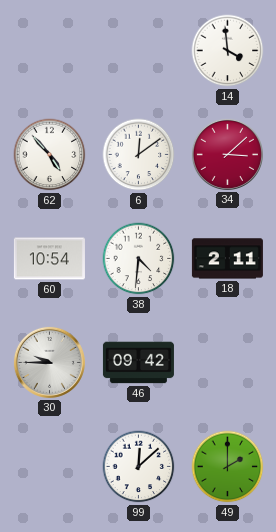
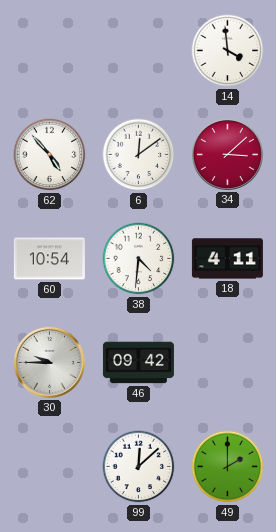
18: 2:11 -> 4:11 (227, 259)
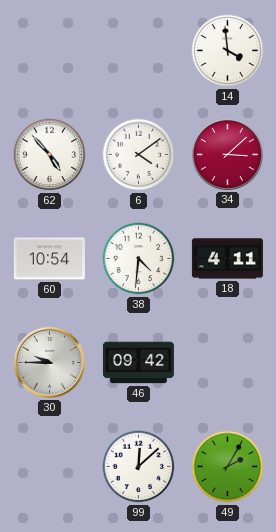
6: 12:09 -> 4:09 (139, 155)
49: 2:00 -> 2:05 (228, 467)
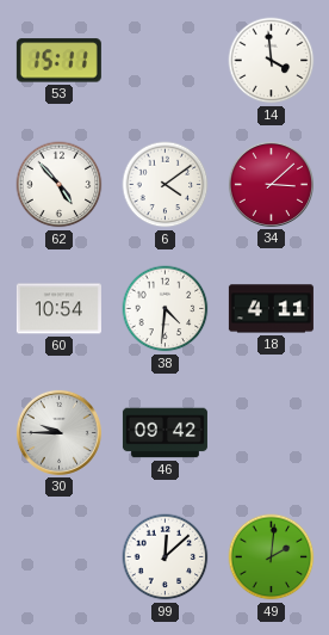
53: none -> 15:11 (58, 61)
49: 2:05 -> 2:01 (272, 557)
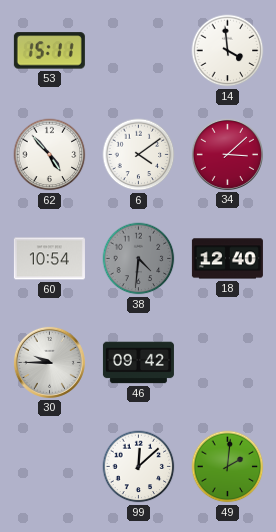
38 dial: white -> grey (139, 259)
18: 4:11 -> 12:40 (227, 259)
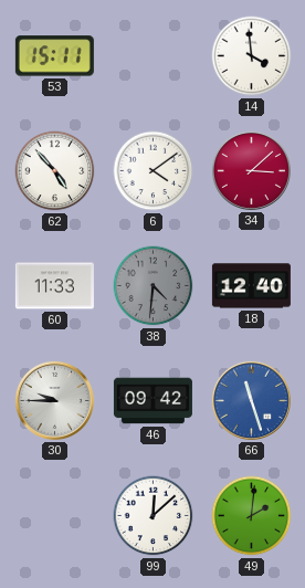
60: 10:54 -> 11:33 (54, 286)
66: none -> 11:27 (251, 400)
